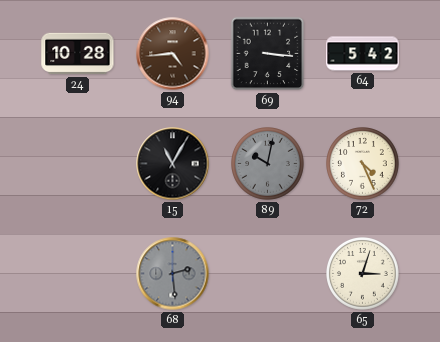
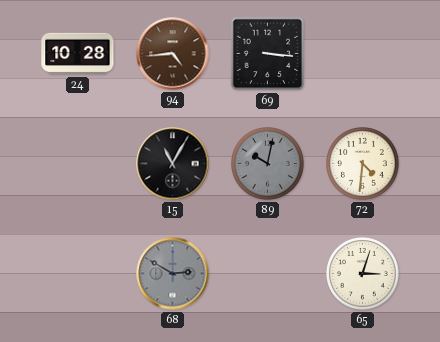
64: 5:42 -> none (363, 54)
72: 4:26 -> 4:31 (363, 164)
68: 2:29 -> 2:50 (173, 274)
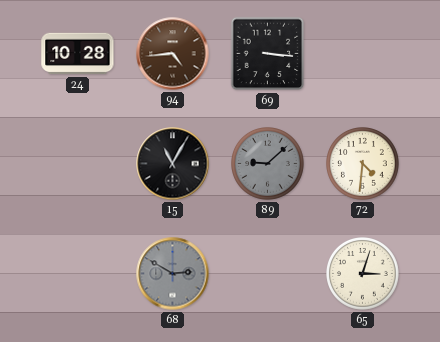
89: 10:02 -> 9:08 (268, 164)
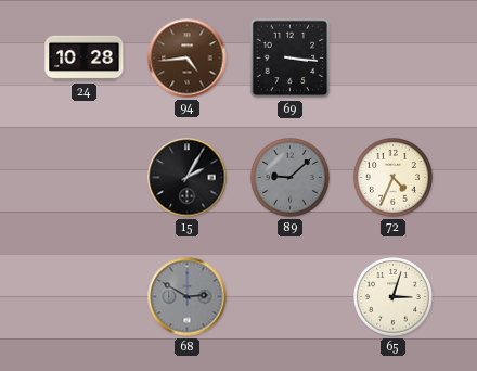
15: 11:05 -> 2:05 (188, 178)
72: 4:31 -> 4:34 (394, 178)
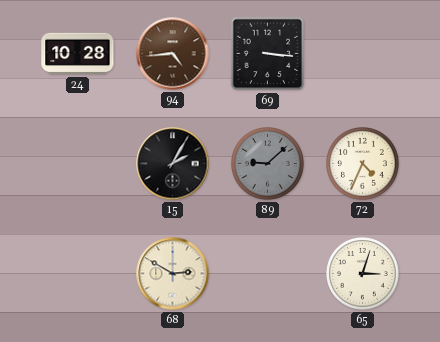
68 dial: grey -> cream (173, 274)
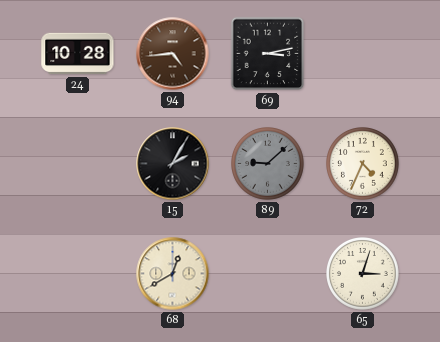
69: 3:16 -> 3:13 (268, 54)
68: 2:50 -> 12:40 (173, 274)
